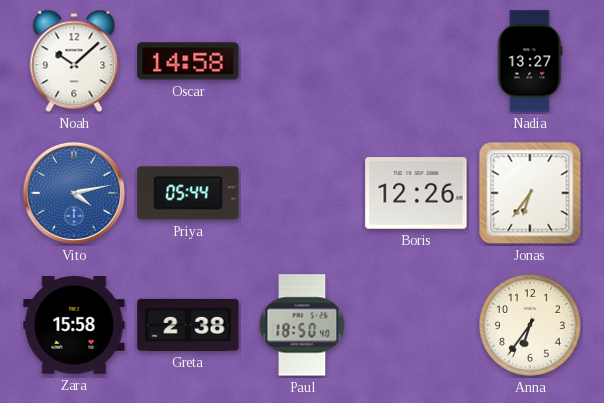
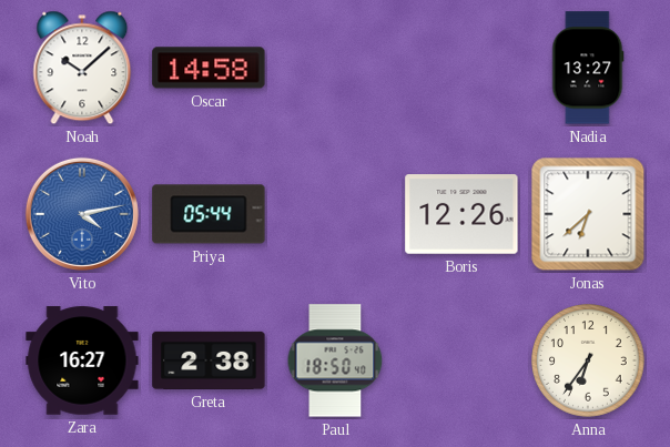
Jonas: 6:36 -> 6:38 (588, 214)
Zara: 15:58 -> 16:27 (82, 360)
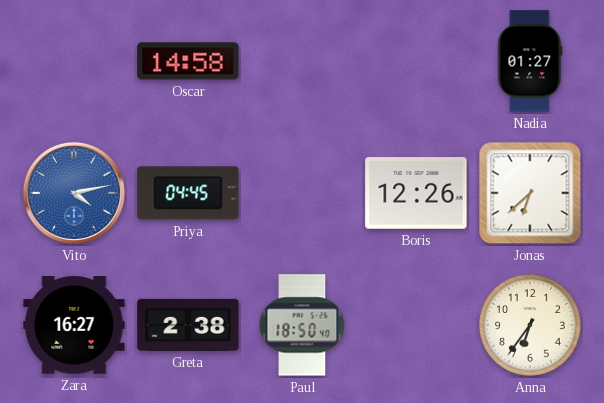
Noah: 10:08 -> none (82, 68)
Nadia: 13:27 -> 01:27 (530, 61)
Priya: 05:44 -> 04:45 (188, 193)
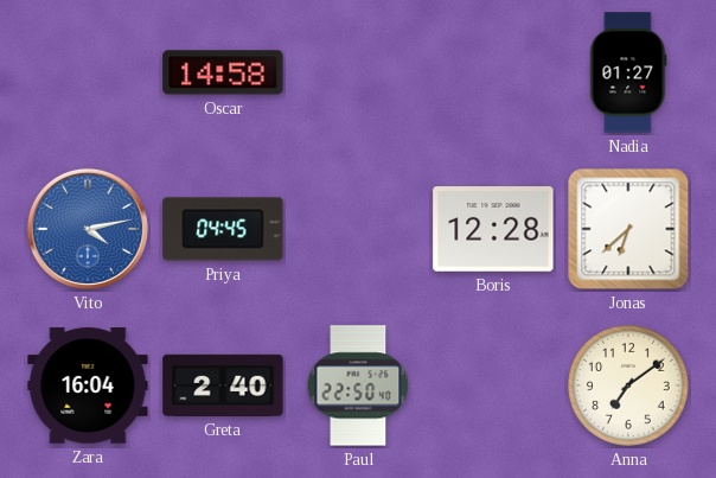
Boris: 12:26 -> 12:28 (493, 229)
Zara: 16:27 -> 16:04 (88, 385)
Greta: 2:38 -> 2:40 (223, 385)
Paul: 18:50 -> 22:50 (358, 385)
Anna: 6:36 -> 7:09 (628, 385)
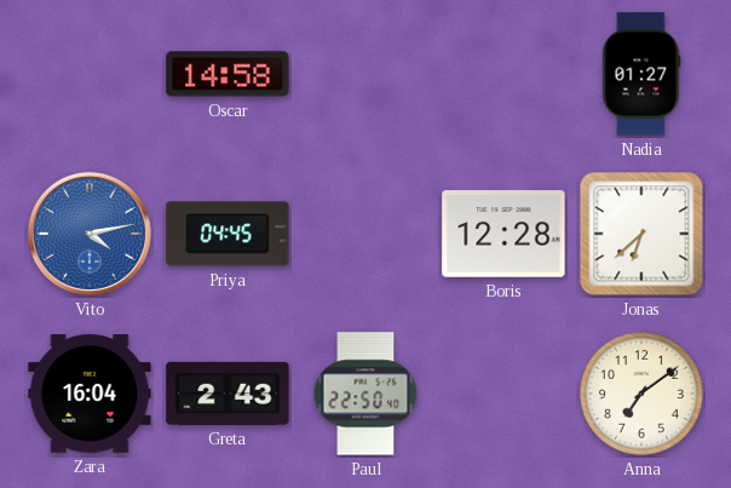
Greta: 2:40 -> 2:43 (228, 394)
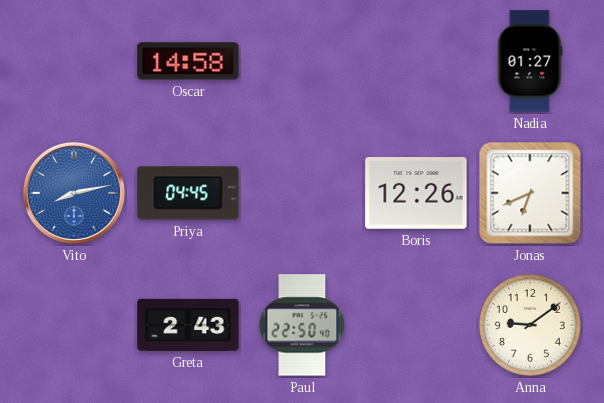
Vito: 4:13 -> 8:13 (74, 193)
Boris: 12:28 -> 12:26 (416, 193)
Jonas: 6:38 -> 6:41 (530, 193)
Zara: 16:04 -> none (90, 394)
Anna: 7:09 -> 9:09 (530, 325)
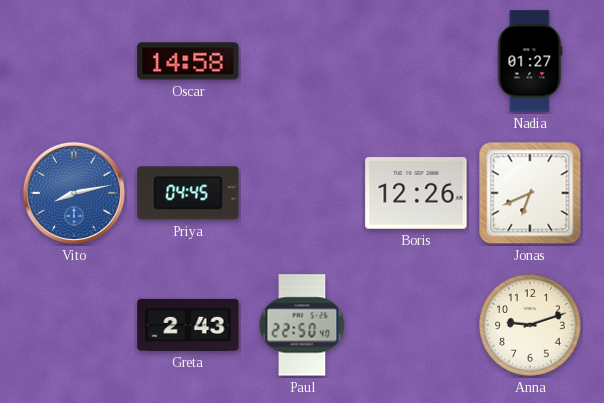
Anna: 9:09 -> 9:12 (530, 325)
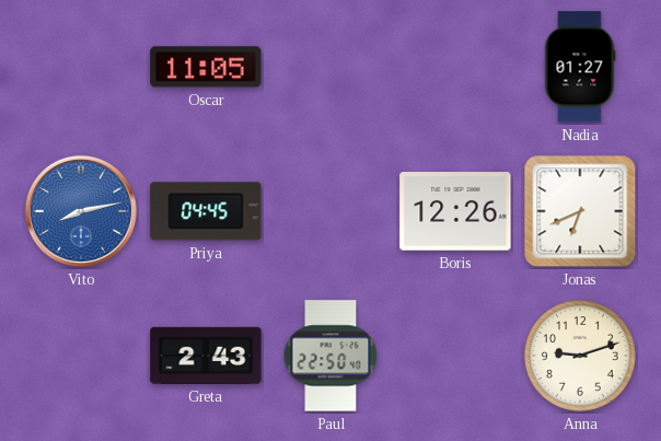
Oscar: 14:58 -> 11:05 (206, 67)
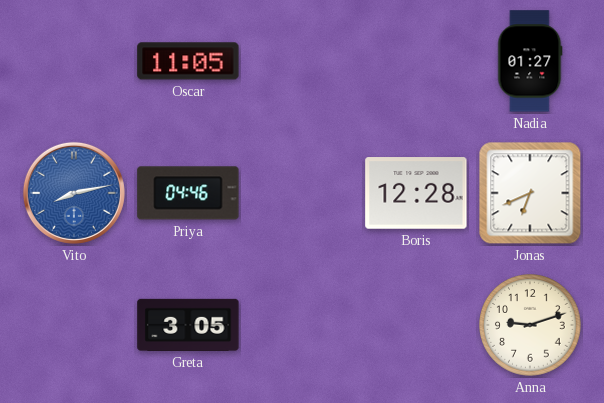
Priya: 04:45 -> 04:46 (188, 193)
Boris: 12:26 -> 12:28 (416, 193)
Greta: 2:43 -> 3:05 (188, 325)
Paul: 22:50 -> none (330, 356)
